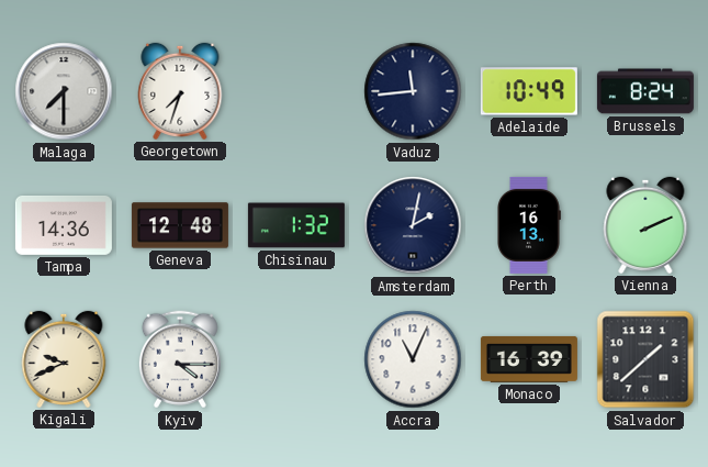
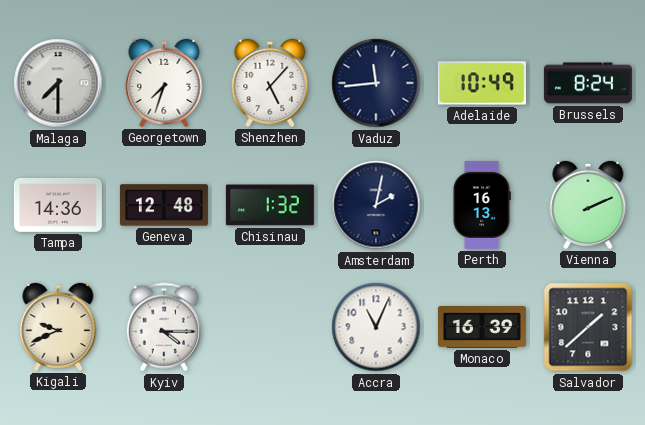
Shenzhen: none -> 5:07 (270, 83)
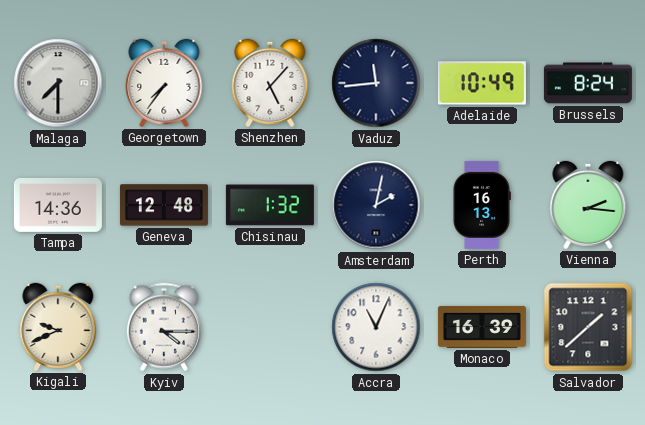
Georgetown: 7:33 -> 7:36 (164, 83)
Vienna: 2:11 -> 2:16 (588, 205)
